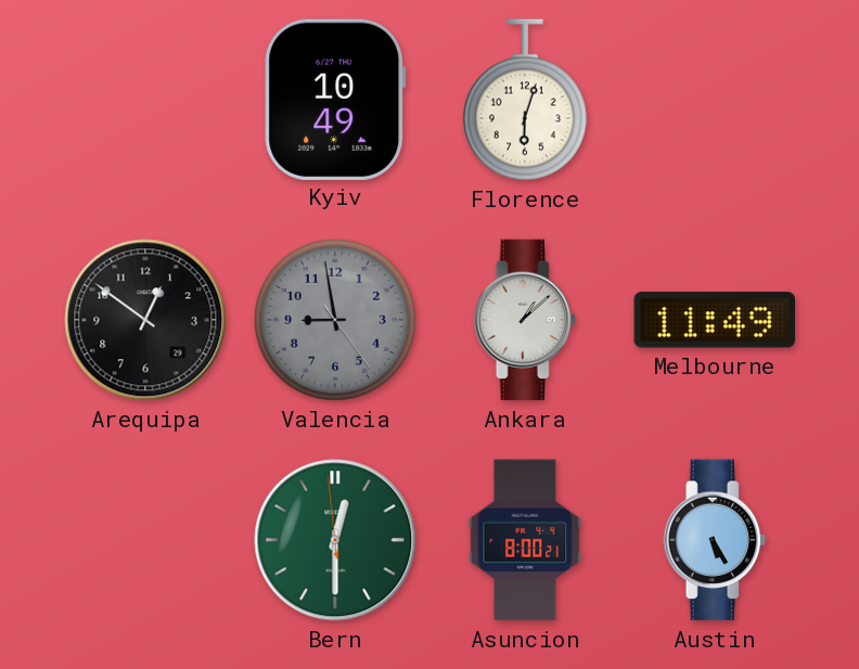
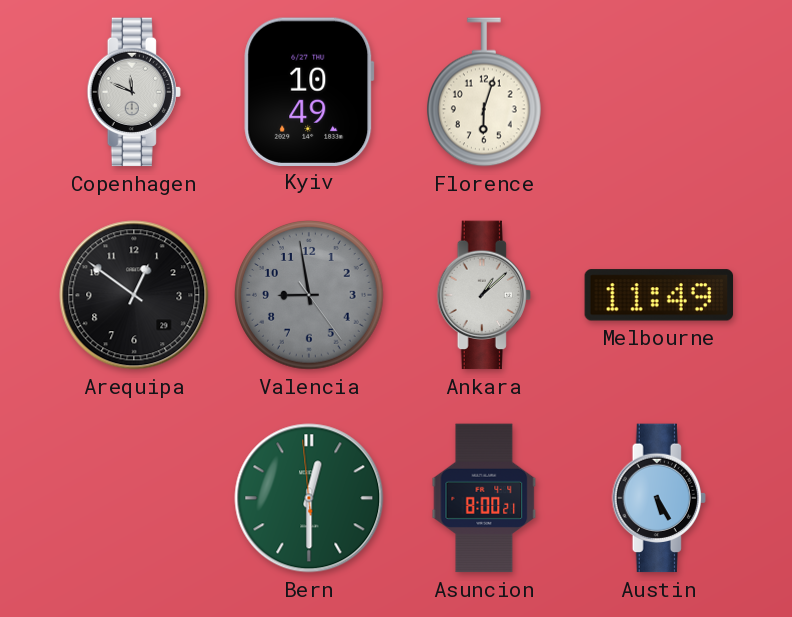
Copenhagen: none -> 11:49 (134, 92)
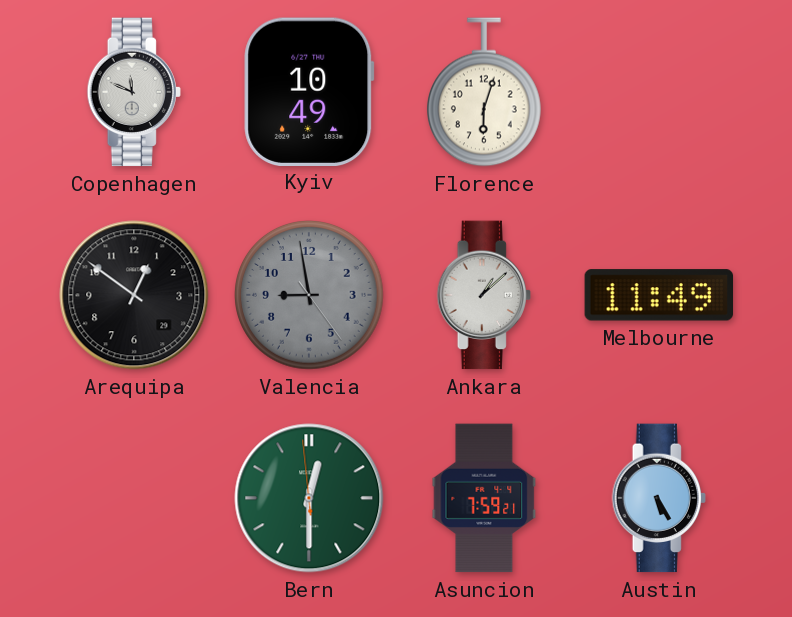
Asuncion: 8:00 -> 7:59 (484, 498)
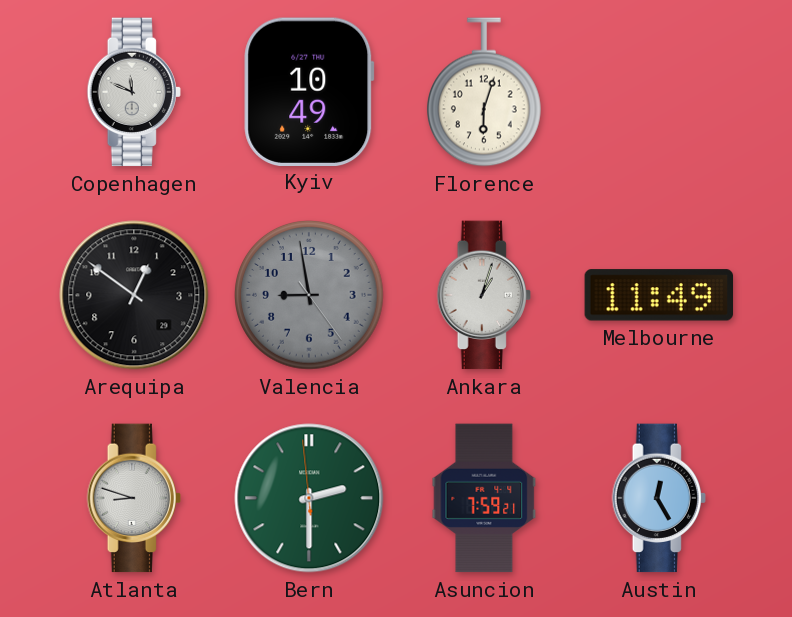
Ankara: 1:08 -> 1:03 (484, 295)
Atlanta: none -> 8:48 (134, 498)
Bern: 12:29 -> 2:29 (309, 498)
Austin: 5:25 -> 12:25 (659, 498)
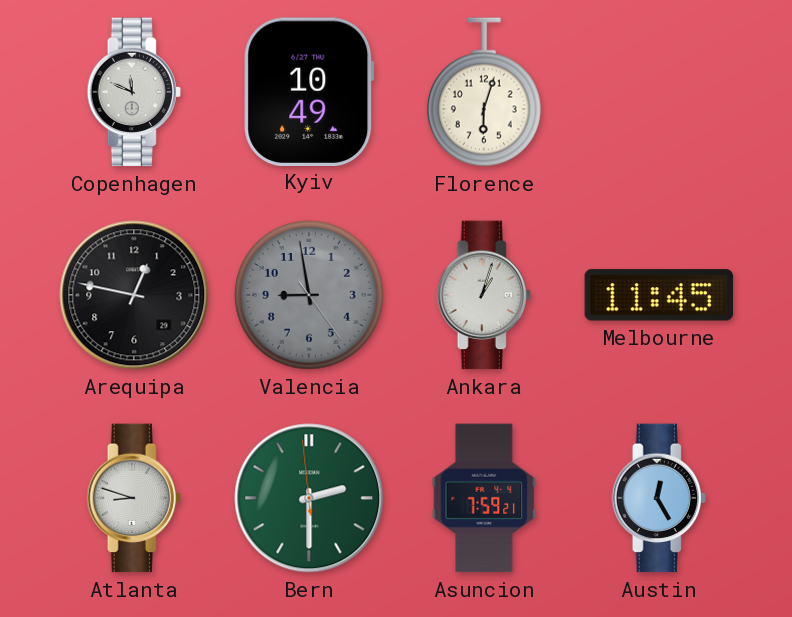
Arequipa: 12:51 -> 12:47 (134, 295)
Melbourne: 11:49 -> 11:45 (659, 295)
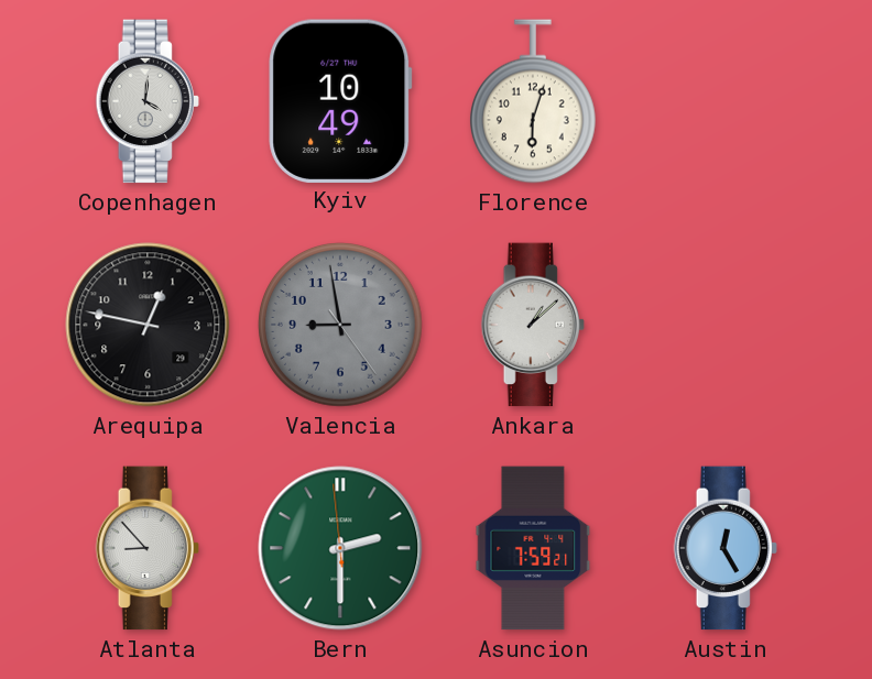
Copenhagen: 11:49 -> 4:01 (148, 101)
Ankara: 1:03 -> 1:08 (533, 325)
Melbourne: 11:45 -> none (659, 295)
Atlanta: 8:48 -> 8:53 (148, 548)
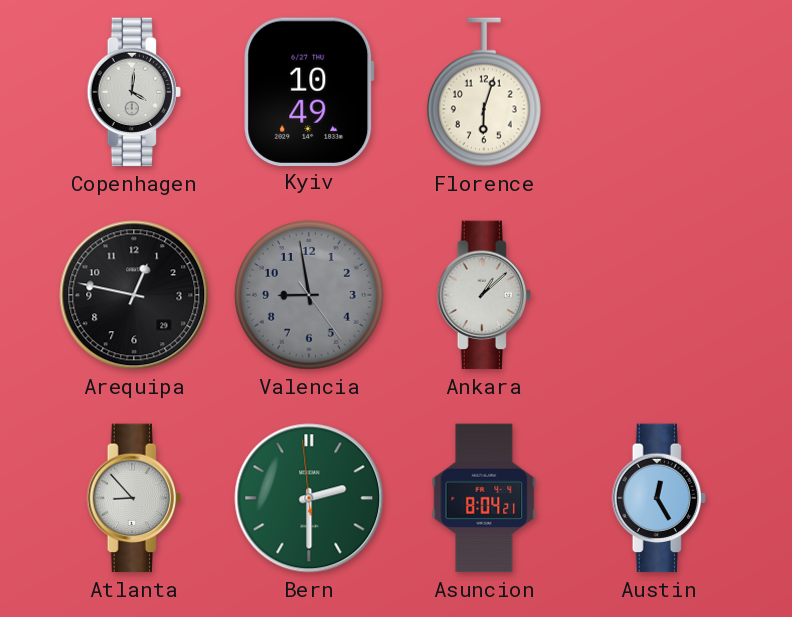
Asuncion: 7:59 -> 8:04 (484, 498)
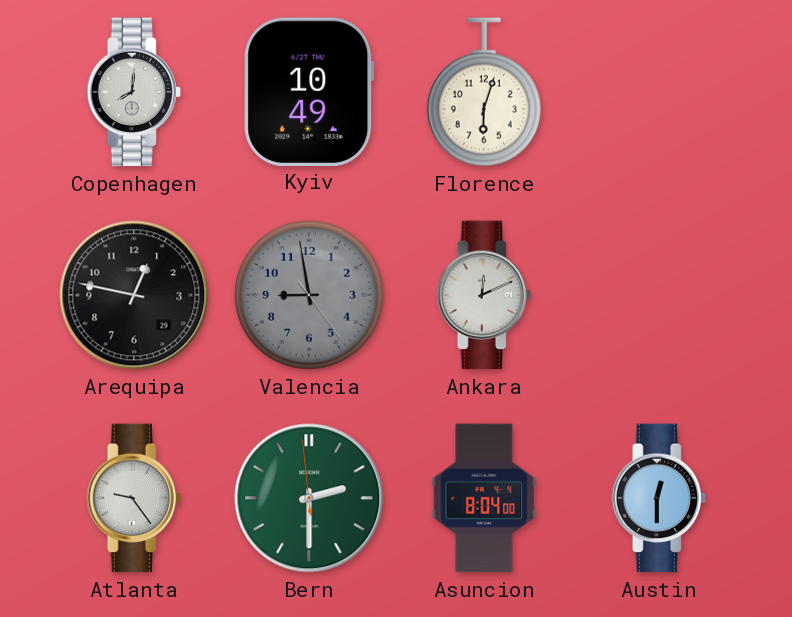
Copenhagen: 4:01 -> 8:01 (134, 92)
Ankara: 1:08 -> 12:11 (484, 295)
Atlanta: 8:53 -> 9:24 (134, 498)
Asuncion: 8:04:21 -> 8:04:00 (484, 498)
Austin: 12:25 -> 12:30 (659, 498)
